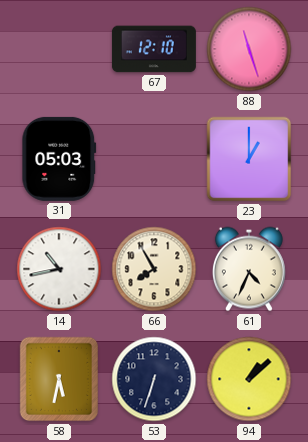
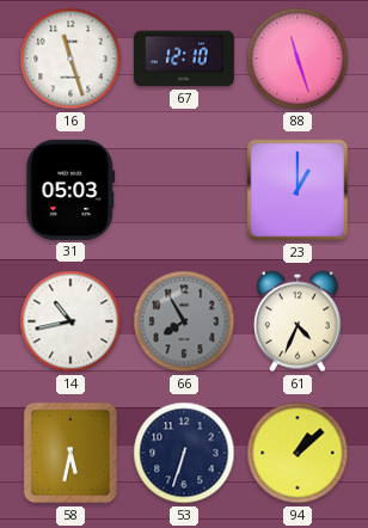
16: none -> 11:27 (70, 59)
66 dial: cream -> grey (184, 321)
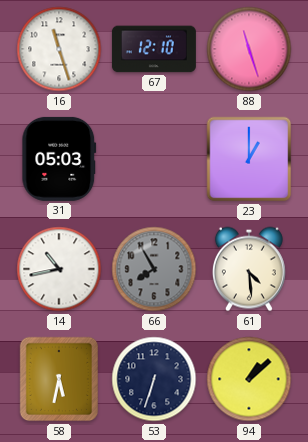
61: 4:34 -> 4:29 (249, 269)
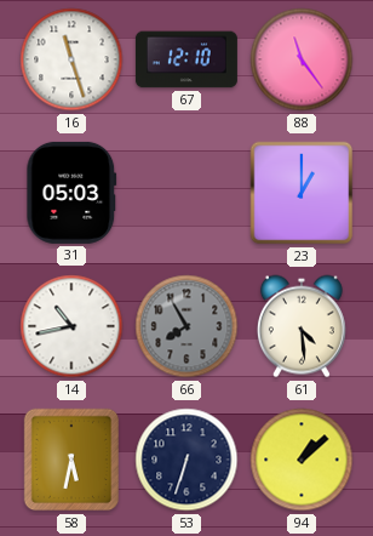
88: 11:27 -> 11:24 (302, 59)
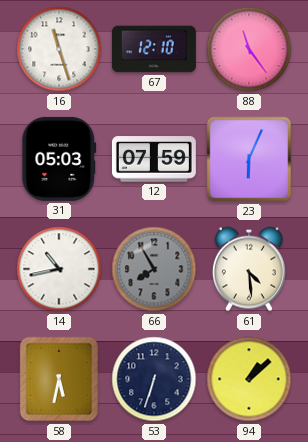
12: none -> 07:59 (154, 159)
23: 1:00 -> 6:04 (249, 159)
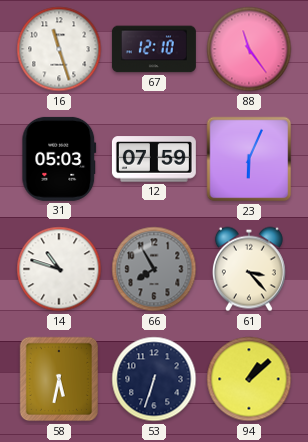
14: 10:43 -> 10:48 (59, 269)
61: 4:29 -> 3:23 (249, 269)
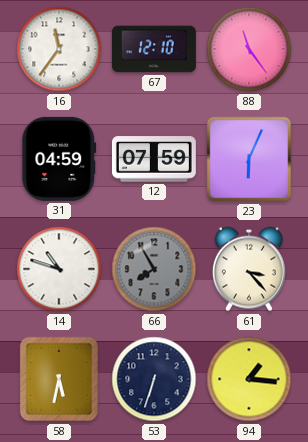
16: 11:27 -> 11:36 (59, 49)
31: 05:03 -> 04:59 (59, 159)
94: 1:08 -> 1:16 (249, 379)
